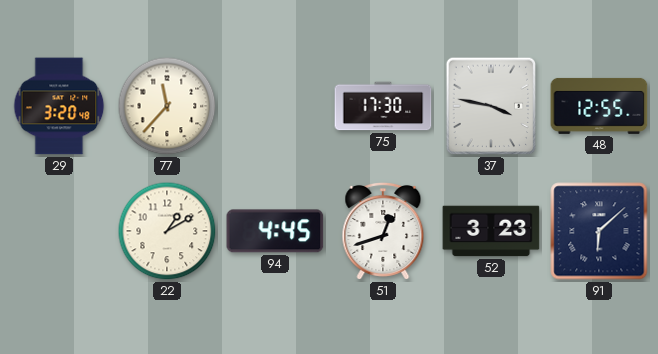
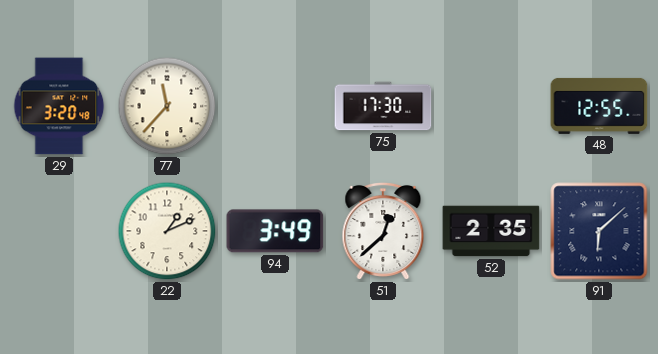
37: 3:47 -> none (491, 106)
22: 1:10 -> 1:11 (167, 231)
94: 4:45 -> 3:49 (275, 231)
51: 12:42 -> 12:38 (383, 231)
52: 3:23 -> 2:35 (491, 231)
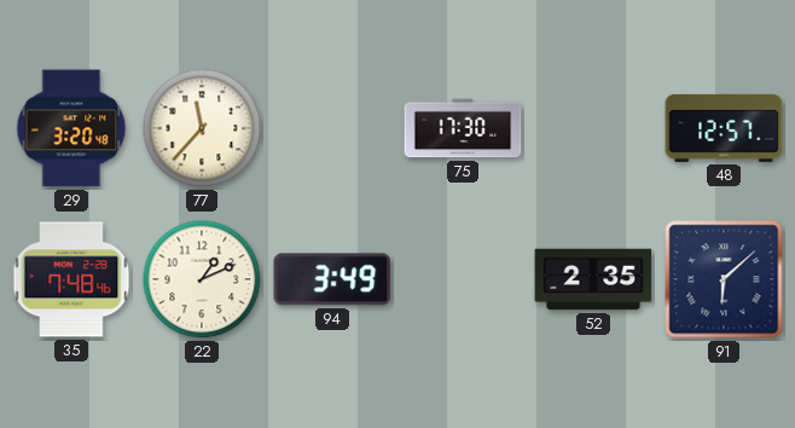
48: 12:55 -> 12:57 (724, 128)
35: none -> 7:48 (71, 279)
51: 12:38 -> none (383, 231)
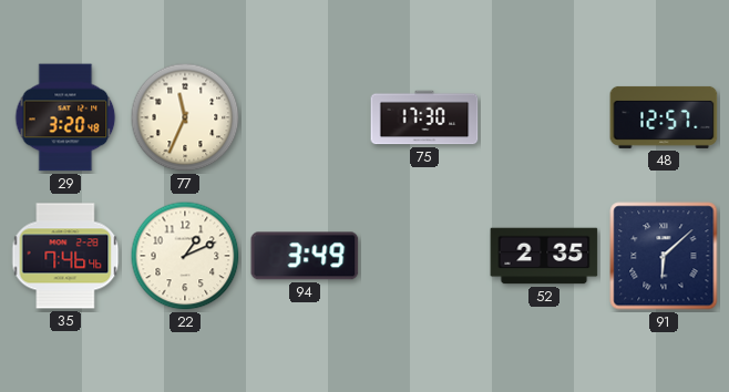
77: 11:37 -> 11:34 (185, 117)
35: 7:48 -> 7:46 (65, 256)
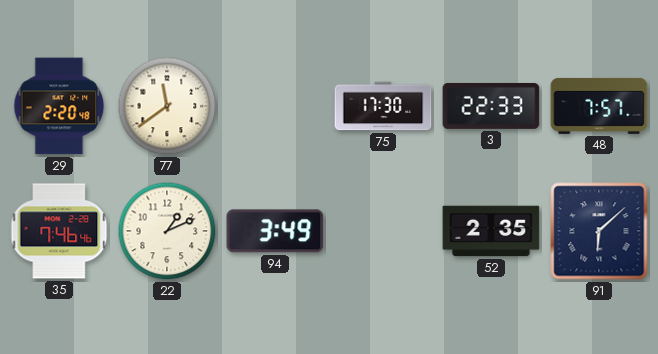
29: 3:20 -> 2:20 (59, 106)
77: 11:34 -> 11:39 (167, 106)
3: none -> 22:33 (491, 106)
48: 12:57 -> 7:57 (599, 106)
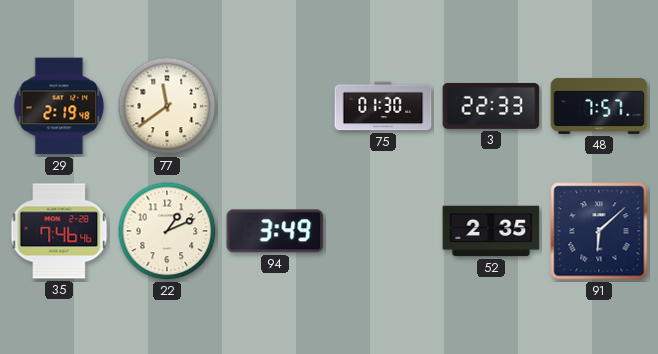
29: 2:20 -> 2:19 (59, 106)
75: 17:30 -> 01:30 (383, 106)
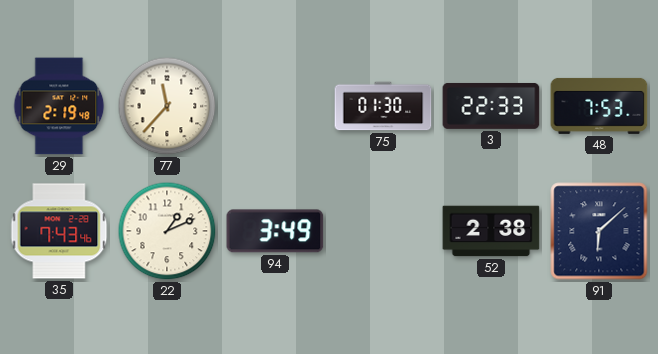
77: 11:39 -> 11:37 (167, 106)
48: 7:57 -> 7:53 (599, 106)
35: 7:46 -> 7:43 (59, 231)
52: 2:35 -> 2:38 (491, 231)
